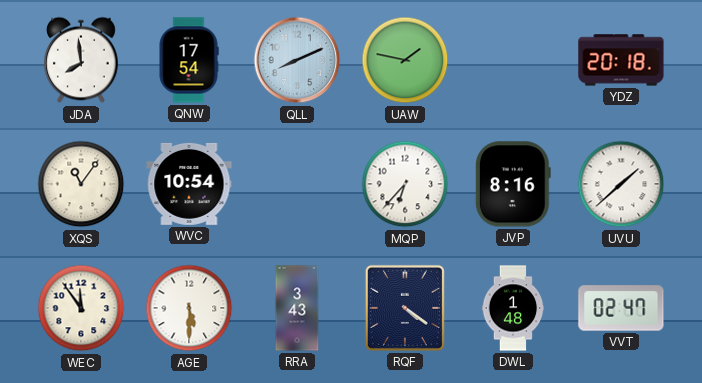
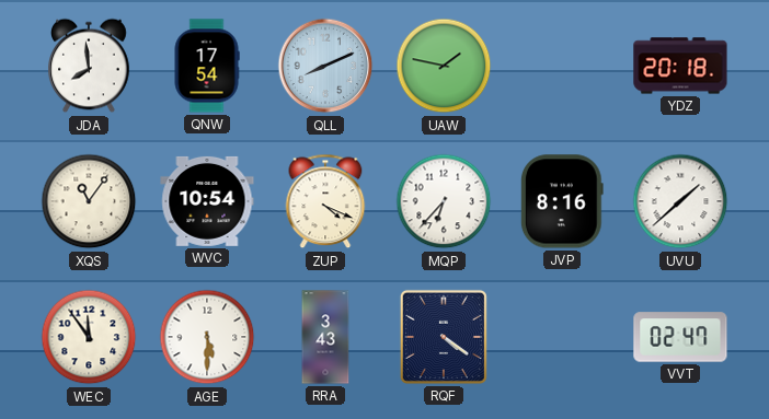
ZUP: none -> 4:19 (325, 201)
DWL: 1:48 -> none (513, 308)
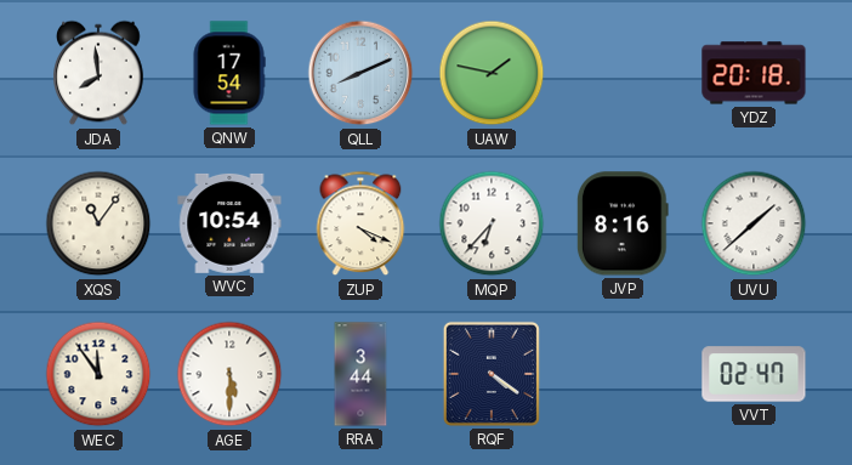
RRA: 3:43 -> 3:44 (360, 374)
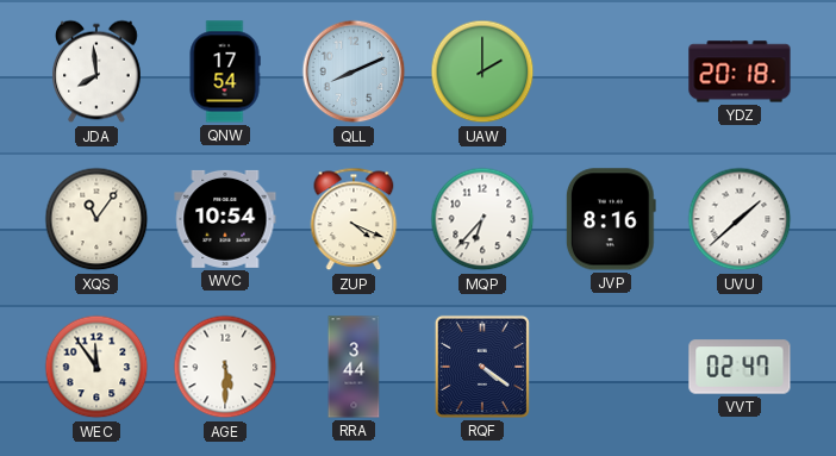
UAW: 1:47 -> 2:00 (482, 71)
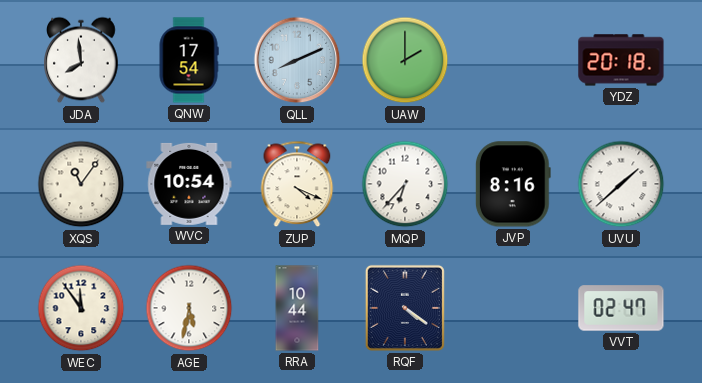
AGE: 5:30 -> 5:32 (189, 308)
RRA: 3:44 -> 10:44 (297, 308)
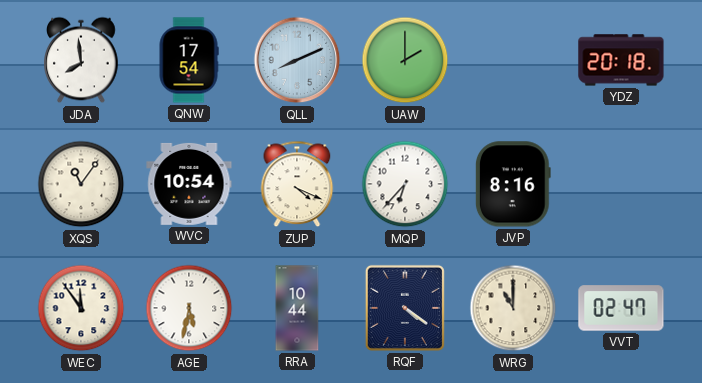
UVU: 1:38 -> none (621, 184)
WRG: none -> 11:00 (513, 308)
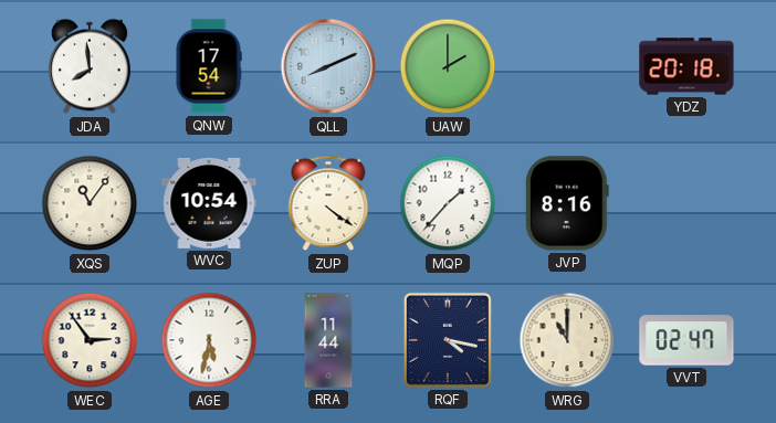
ZUP: 4:19 -> 4:21 (328, 203)
MQP: 6:37 -> 1:37 (448, 203)
WEC: 11:54 -> 2:54 (90, 340)
RRA: 10:44 -> 11:44 (328, 340)
RQF: 4:21 -> 4:17 (448, 340)
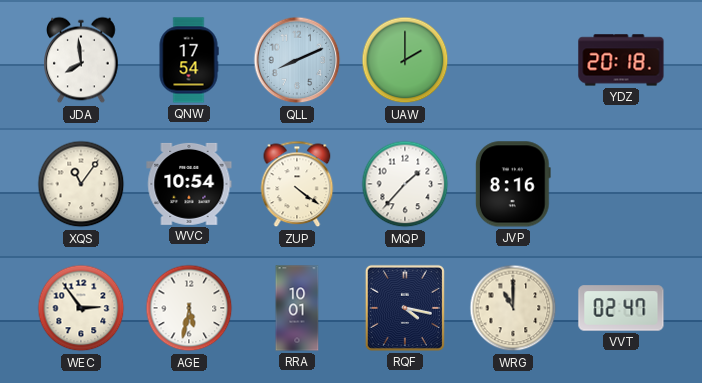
RRA: 11:44 -> 10:01 (297, 308)
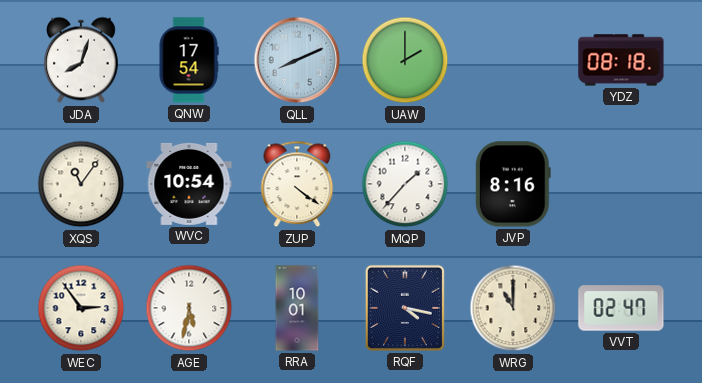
JDA: 7:59 -> 8:03 (82, 60)
YDZ: 20:18 -> 08:18 (621, 60)
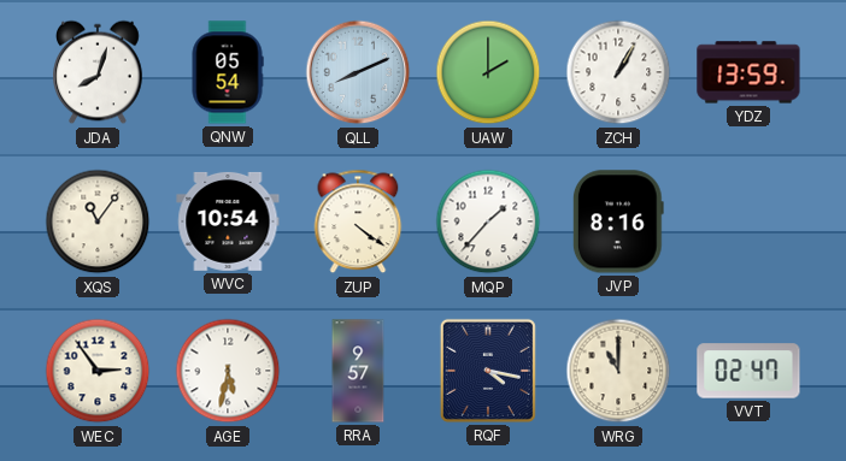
QNW: 17:54 -> 05:54 (228, 72)
ZCH: none -> 1:05 (618, 72)
YDZ: 08:18 -> 13:59 (748, 72)
RRA: 10:01 -> 9:57 (358, 371)
